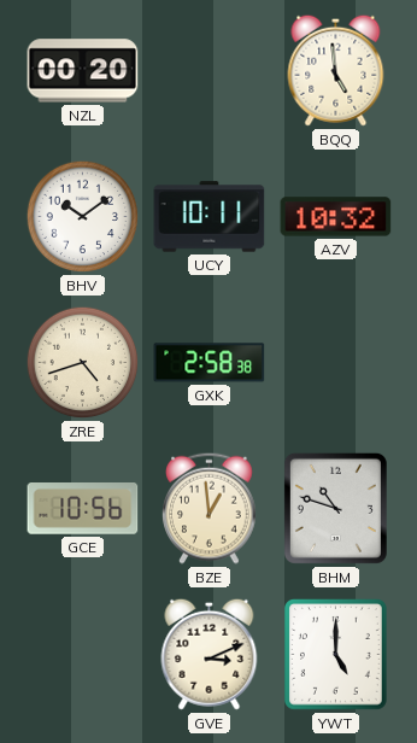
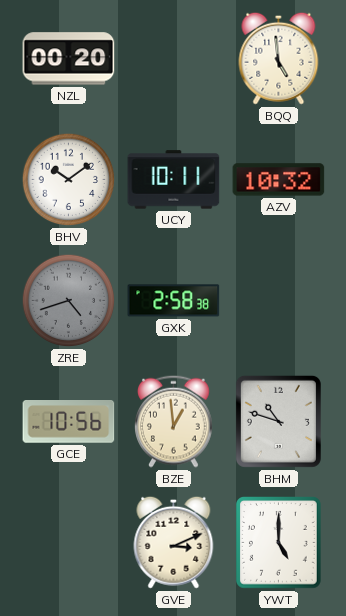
ZRE dial: cream -> grey (69, 301)
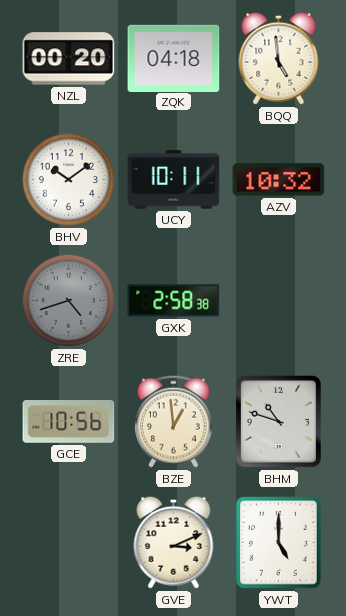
ZQK: none -> 04:18 (174, 58)
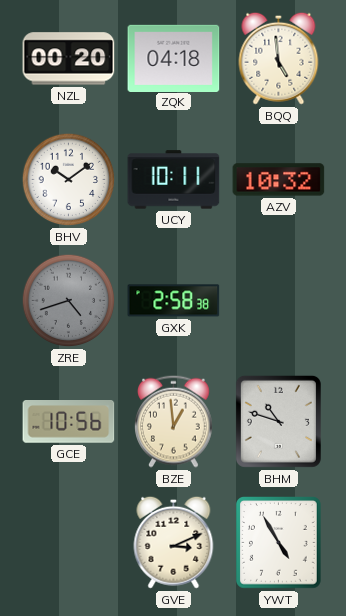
YWT: 5:00 -> 4:55 (279, 543)
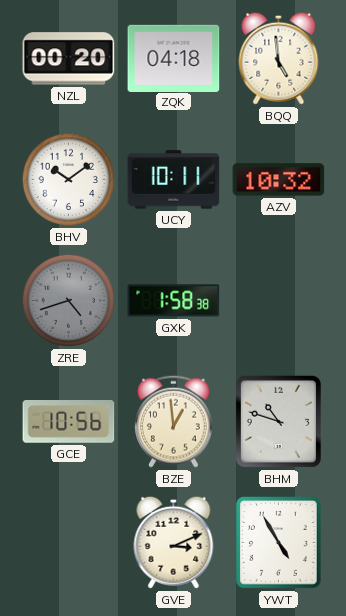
GXK: 2:58 -> 1:58 (174, 301)
